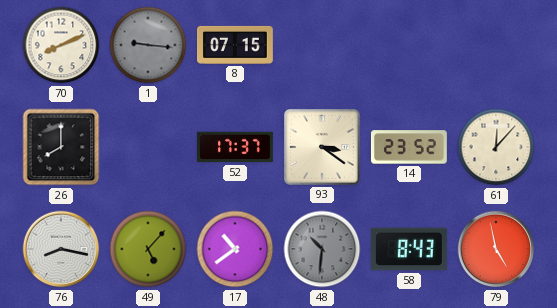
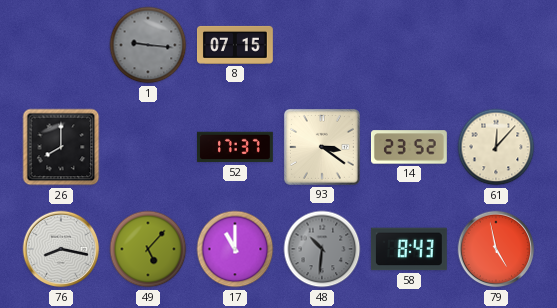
70: 8:11 -> none (61, 45)
17: 10:39 -> 11:00 (235, 249)
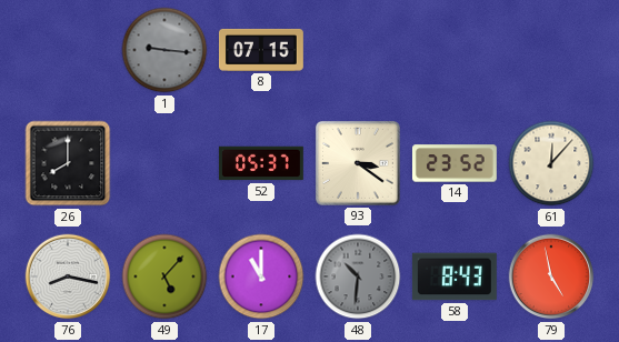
52: 17:37 -> 05:37 (262, 163)
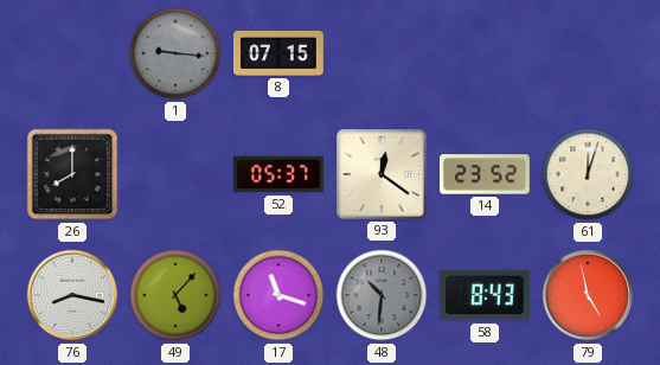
93: 3:21 -> 12:21 (382, 174)
61: 12:07 -> 12:03 (588, 174)
17: 11:00 -> 11:18 (278, 295)
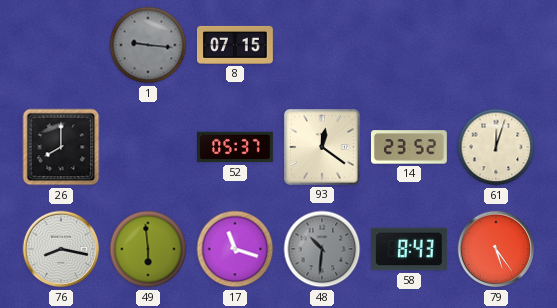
49: 5:07 -> 5:59 (148, 249)
79: 4:58 -> 5:24 (496, 249)
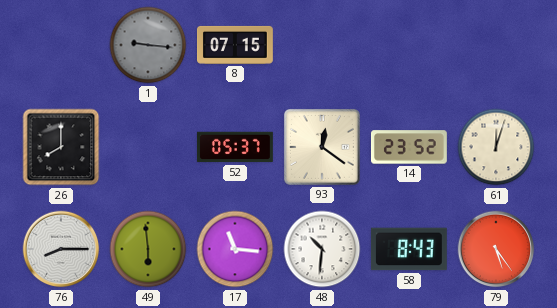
76: 8:17 -> 8:15 (61, 249)
17: 11:18 -> 11:16 (235, 249)
48 dial: grey -> white (322, 249)
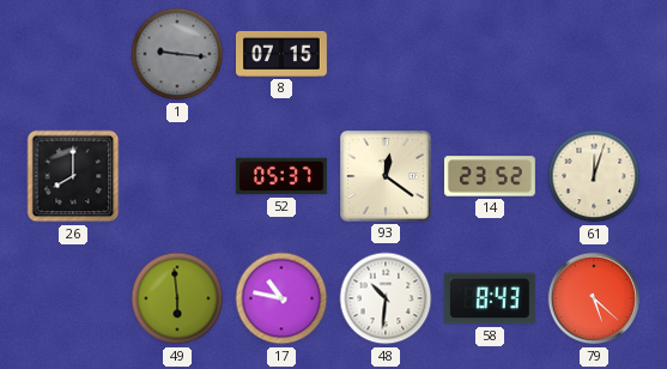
76: 8:15 -> none (61, 249)
17: 11:16 -> 10:47 (281, 298)
79: 5:24 -> 5:22 (594, 298)
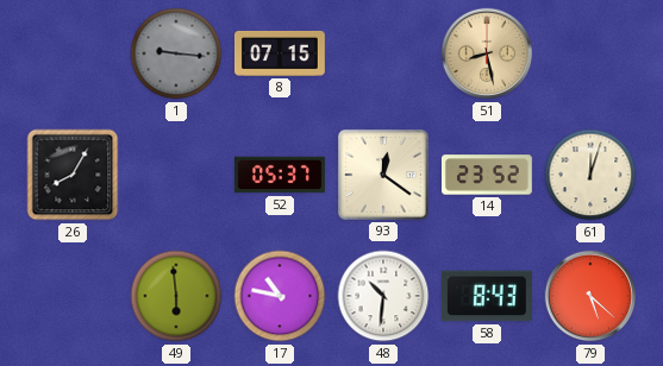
51: none -> 8:28 (487, 53)
26: 8:00 -> 8:05 (73, 175)
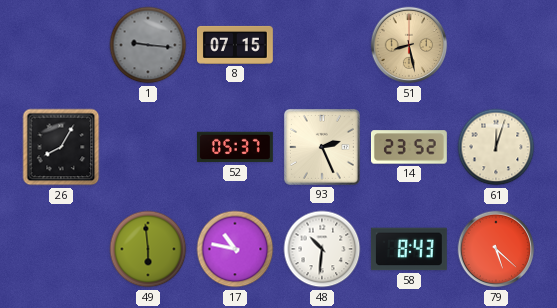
93: 12:21 -> 2:26 (322, 147)
